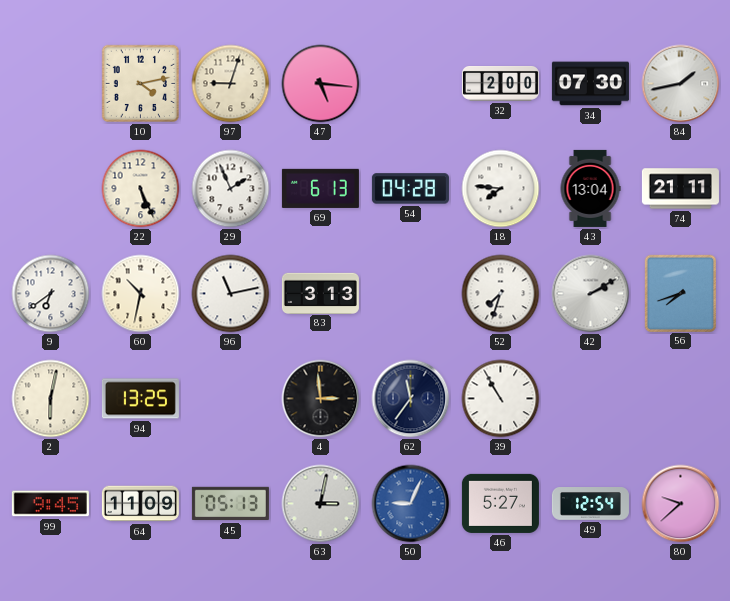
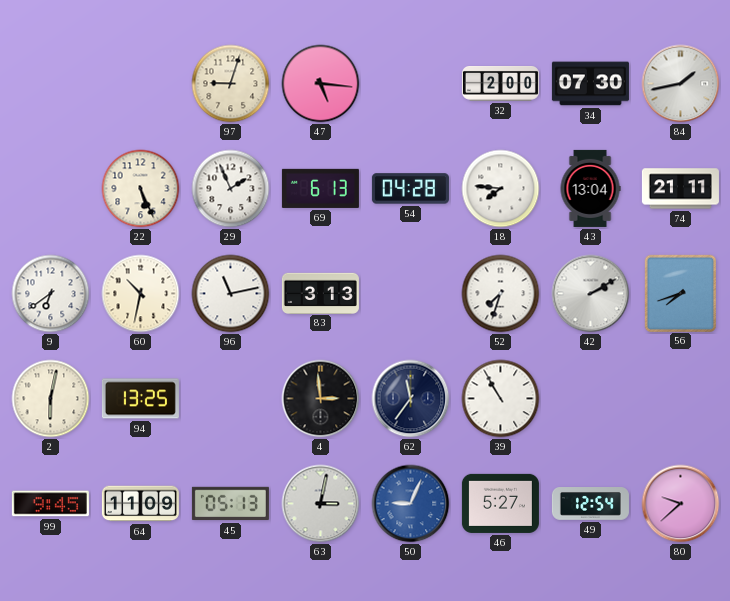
10: 4:13 -> none (140, 83)
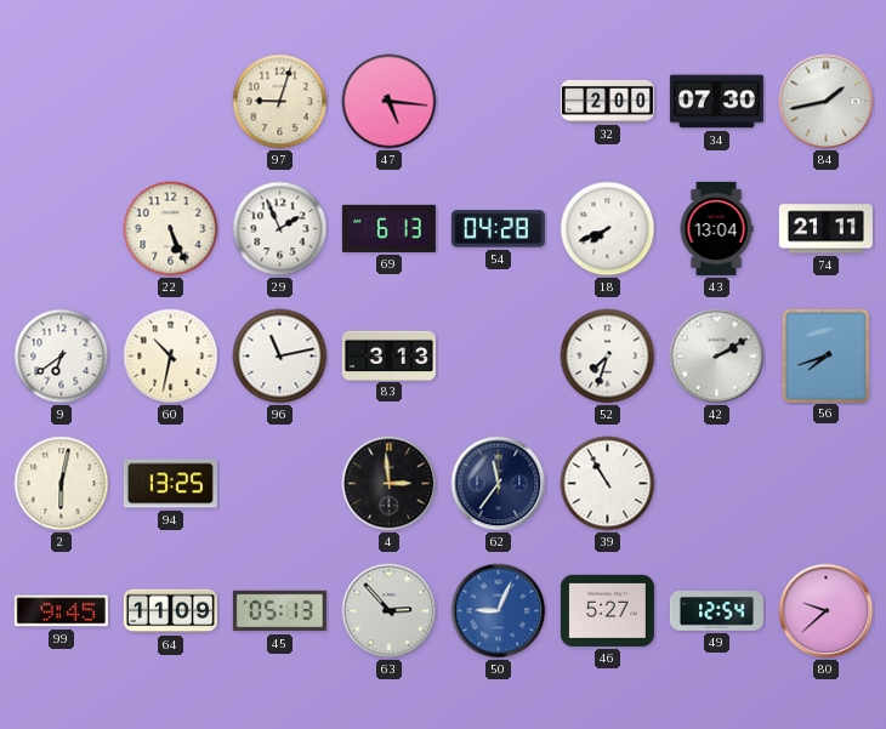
18: 7:46 -> 7:41 (608, 229)
63: 3:02 -> 2:53 (390, 611)
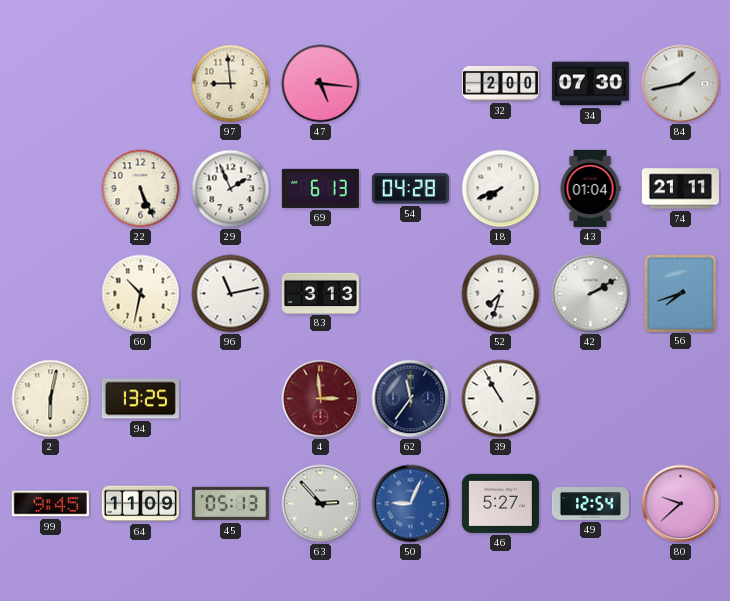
97: 9:03 -> 8:59 (231, 84)
43: 13:04 -> 01:04 (590, 188)
9: 6:39 -> none (62, 357)
4 dial: black -> burgundy (321, 399)
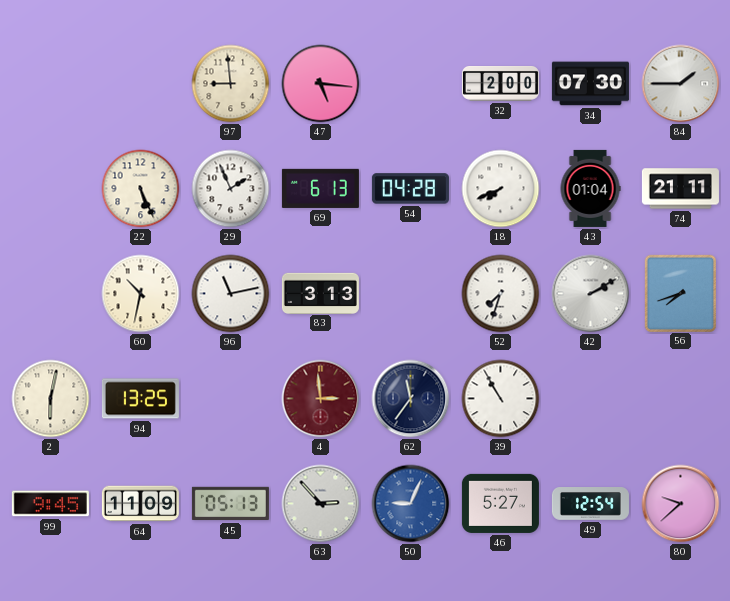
84: 1:43 -> 1:45 (681, 84)
